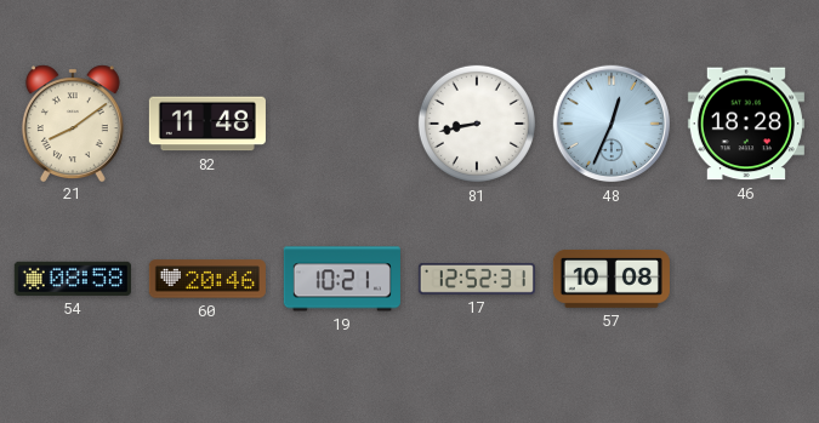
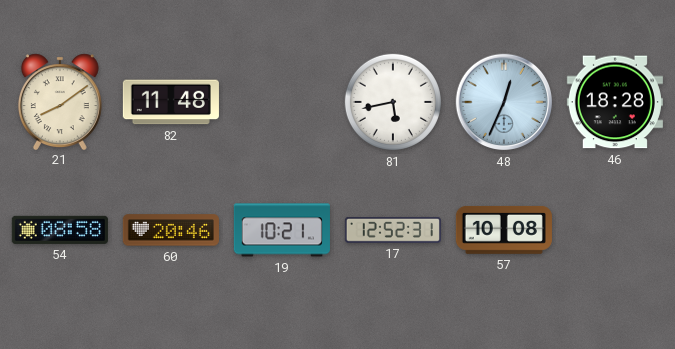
81: 8:43 -> 5:43 (393, 102)
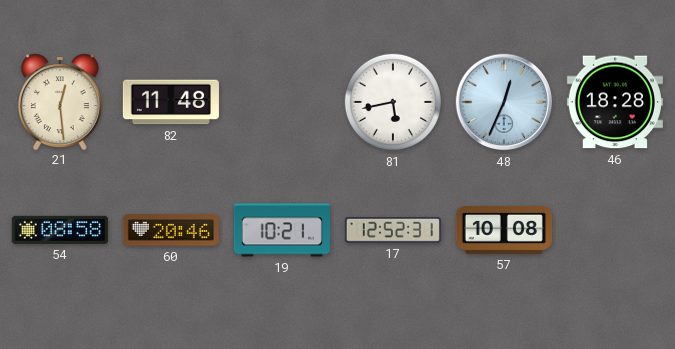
21: 8:09 -> 12:29 (60, 101)
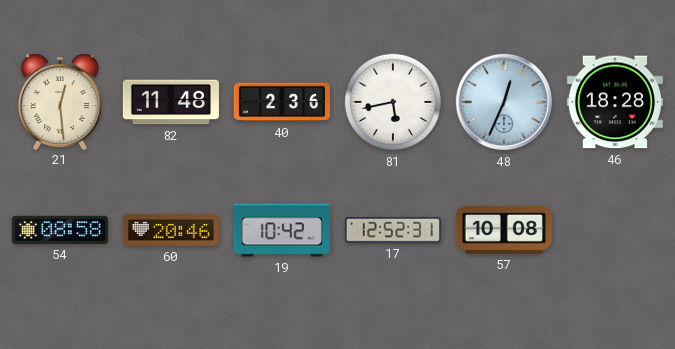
40: none -> 2:36 (282, 102)
19: 10:21 -> 10:42 (282, 230)
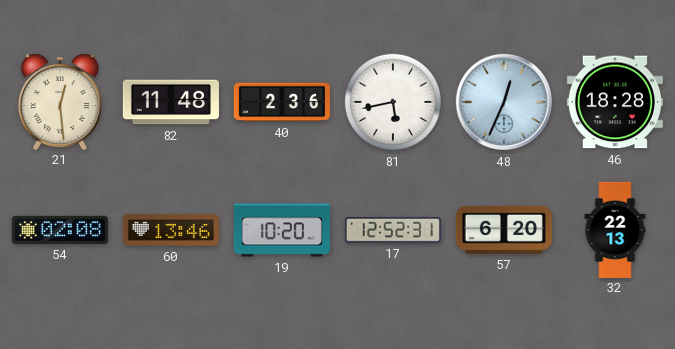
54: 08:58 -> 02:08 (60, 230)
60: 20:46 -> 13:46 (171, 230)
19: 10:42 -> 10:20 (282, 230)
57: 10:08 -> 6:20 (504, 230)
32: none -> 22:13 (615, 229)
